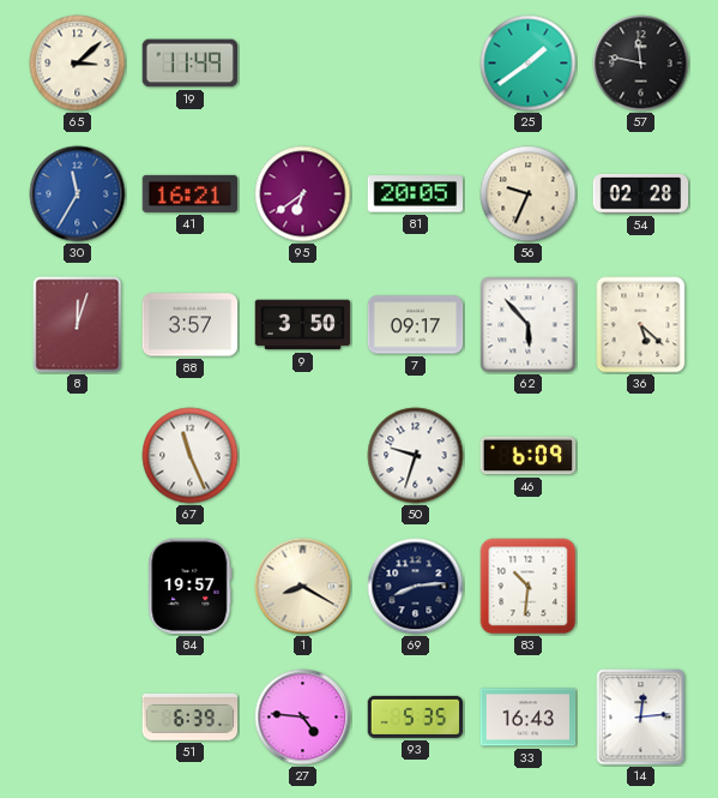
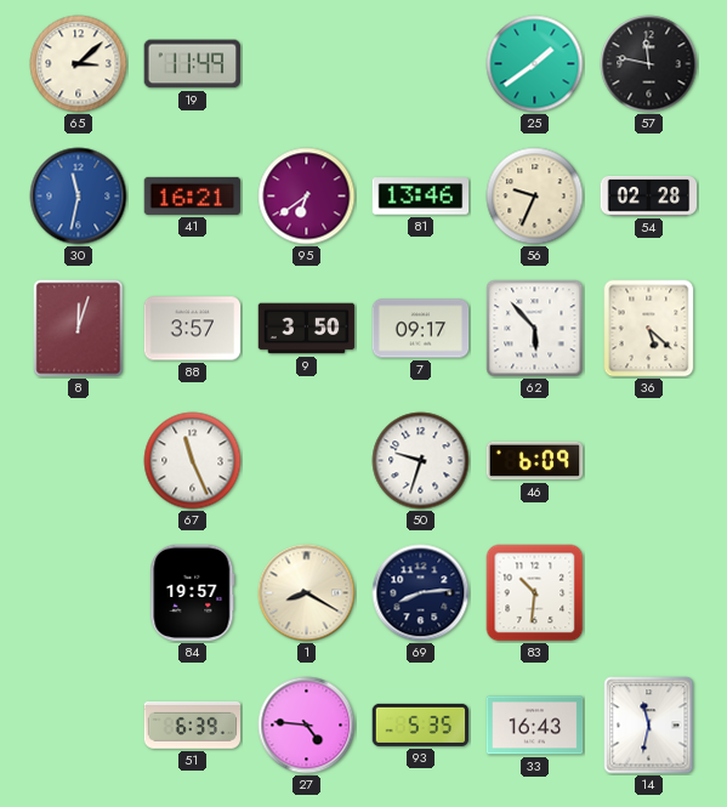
30: 11:35 -> 11:32 (79, 197)
81: 20:05 -> 13:46 (421, 197)
14: 12:14 -> 11:32 (649, 726)
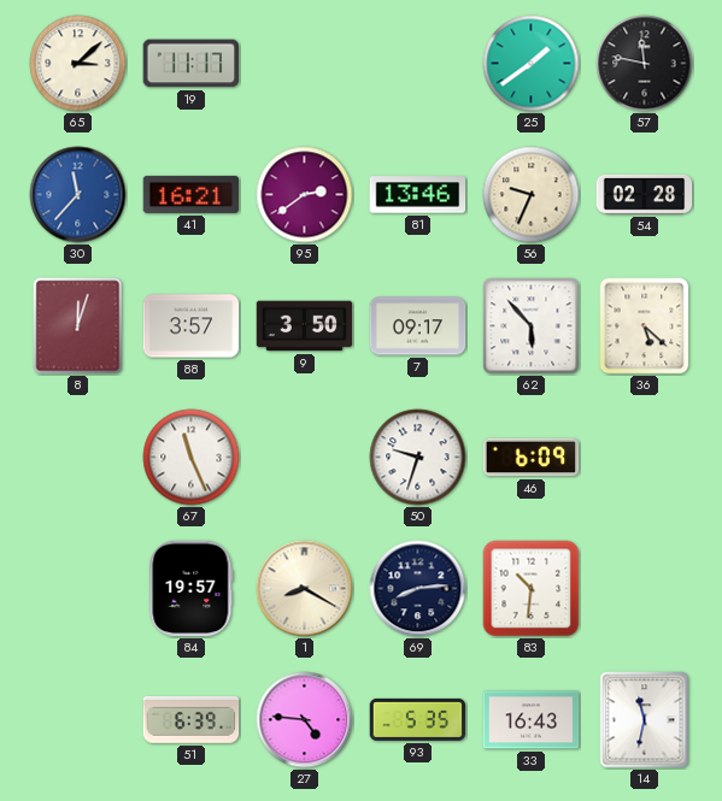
19: 11:49 -> 11:17 (192, 64)
30: 11:32 -> 11:37 (78, 195)
95: 6:39 -> 2:39 (305, 195)
